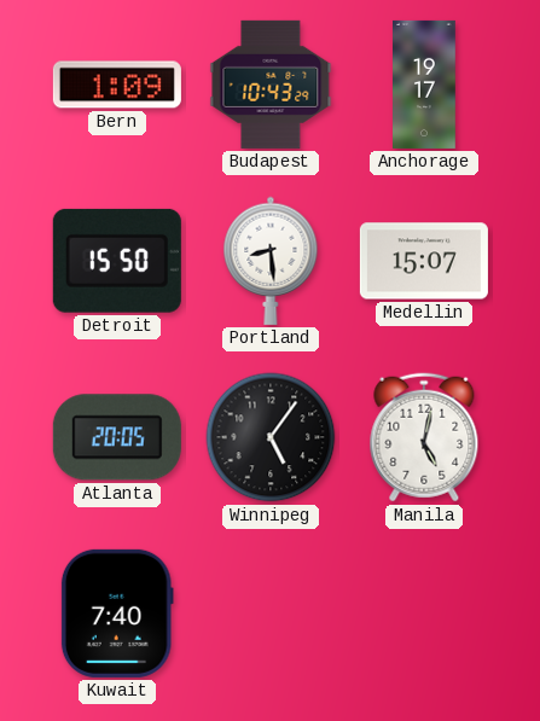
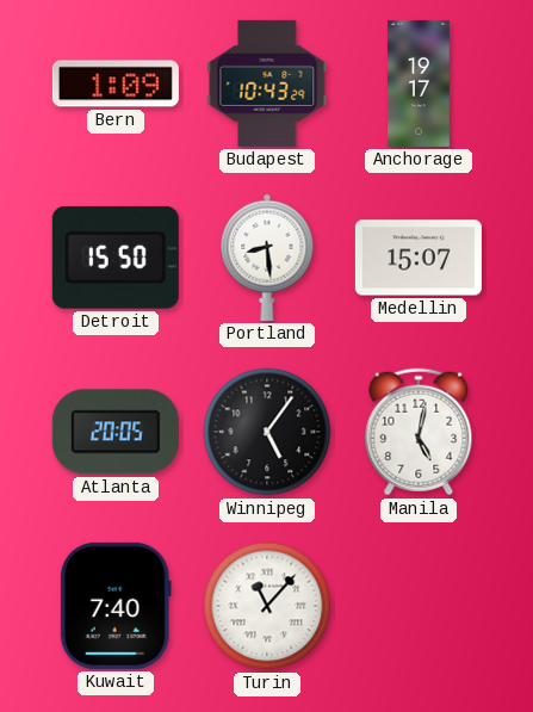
Turin: none -> 11:07 (267, 606)
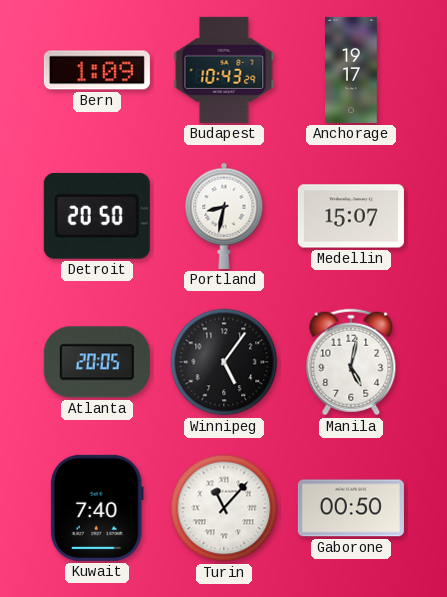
Detroit: 15:50 -> 20:50 (97, 216)
Portland: 8:29 -> 8:32 (224, 216)
Gaborone: none -> 00:50 (351, 508)
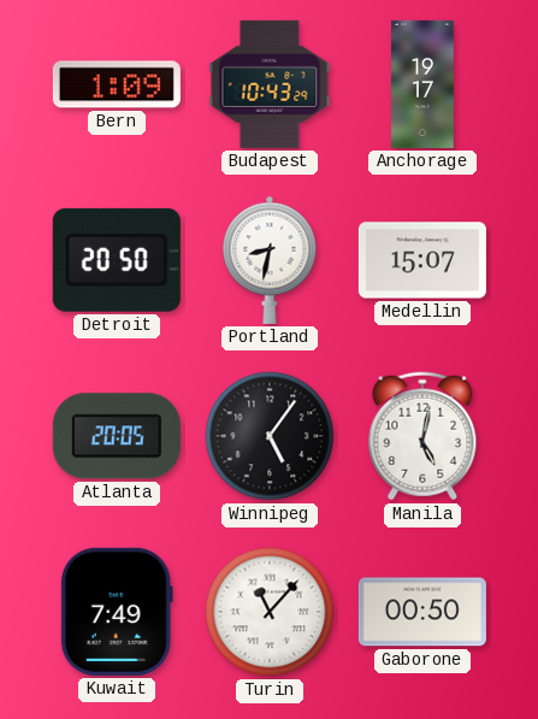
Kuwait: 7:40 -> 7:49 (117, 612)
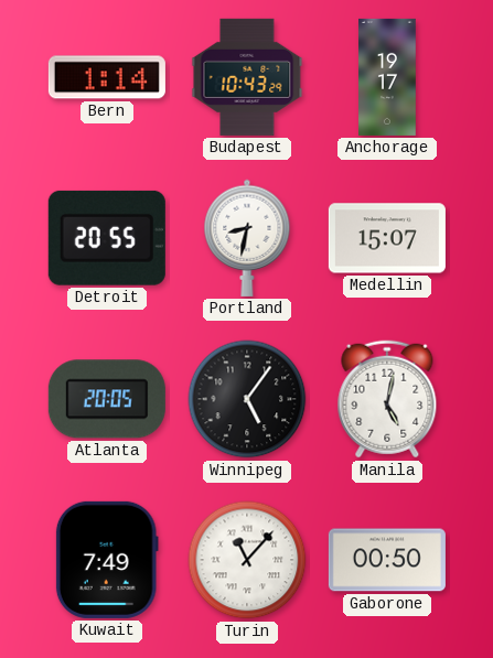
Bern: 1:09 -> 1:14 (107, 77)
Detroit: 20:50 -> 20:55 (107, 238)
